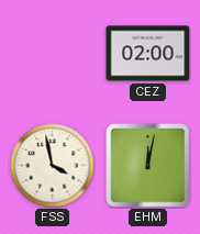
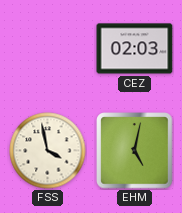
CEZ: 02:00 -> 02:03 (135, 49)
EHM: 12:02 -> 5:02 (135, 151)
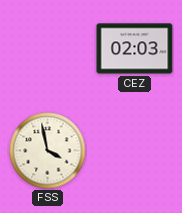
EHM: 5:02 -> none (135, 151)
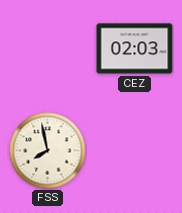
FSS: 3:58 -> 7:58 (48, 151)
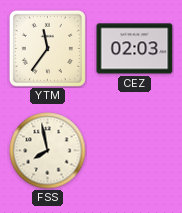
YTM: none -> 11:36 (47, 48)
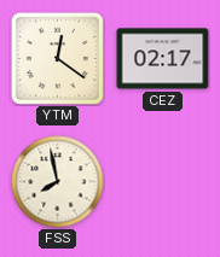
YTM: 11:36 -> 12:21 (57, 58)
CEZ: 02:03 -> 02:17 (163, 59)
